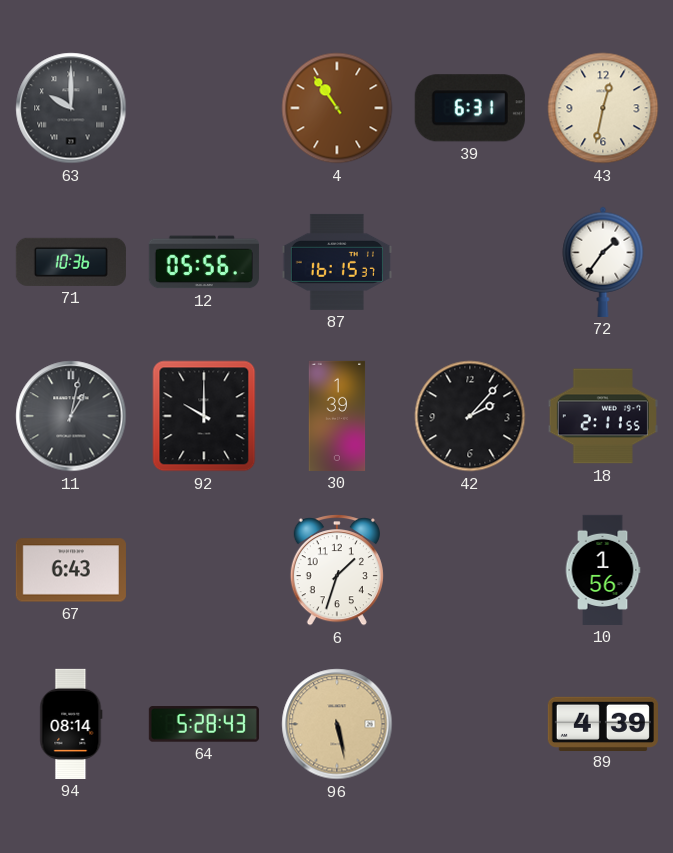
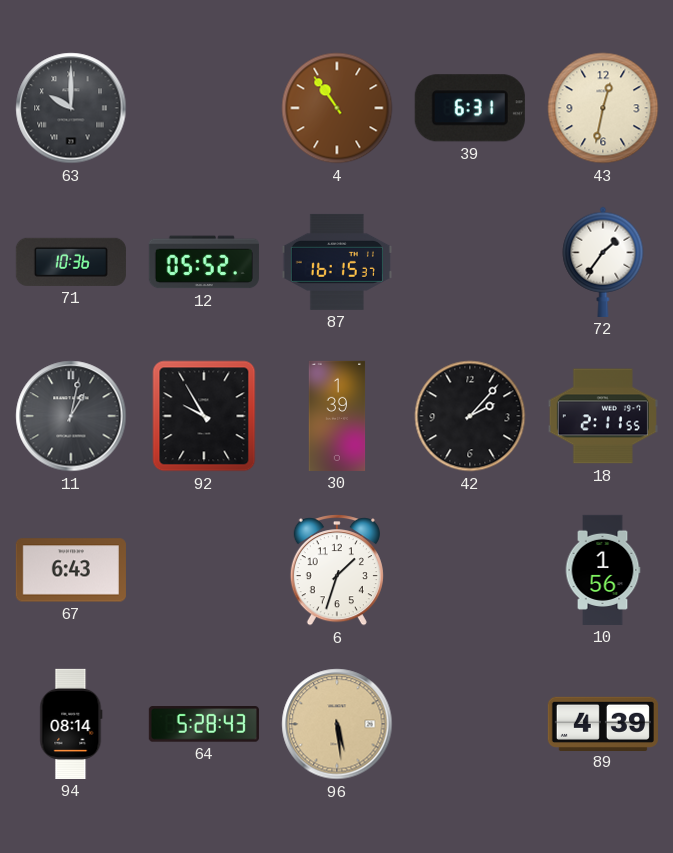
12: 05:56 -> 05:52 (204, 262)
92: 10:00 -> 9:55 (204, 416)
96: 5:28 -> 5:29 (337, 724)
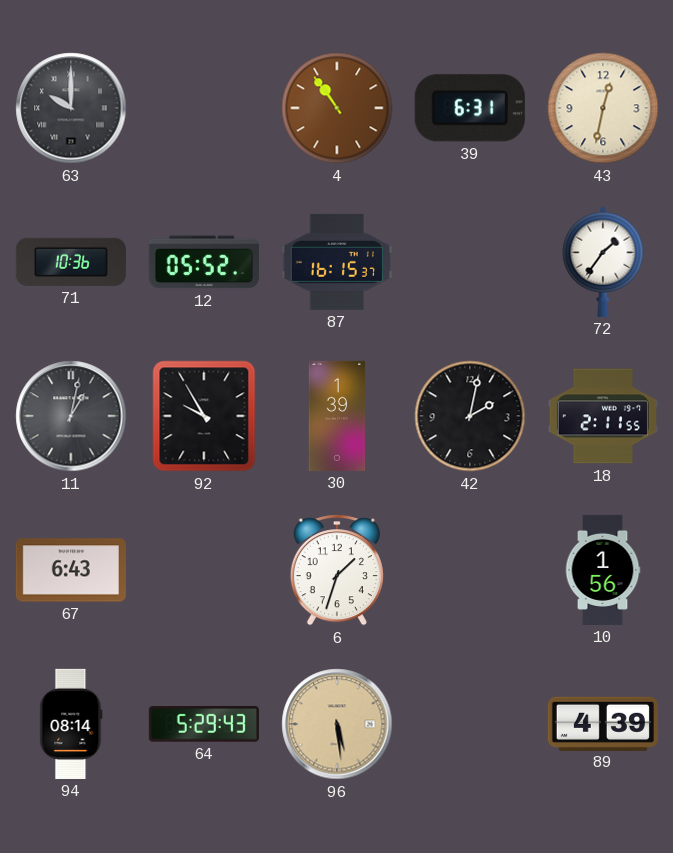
42: 2:07 -> 2:02 (470, 416)
64: 5:28 -> 5:29 (204, 724)
